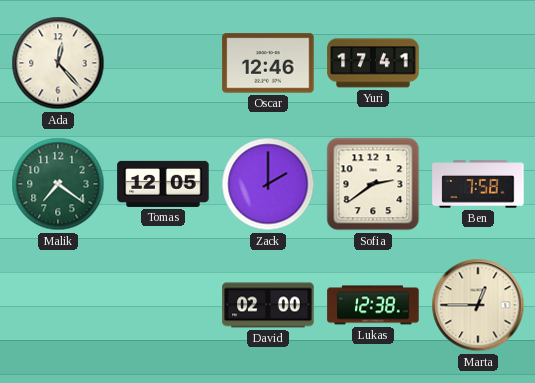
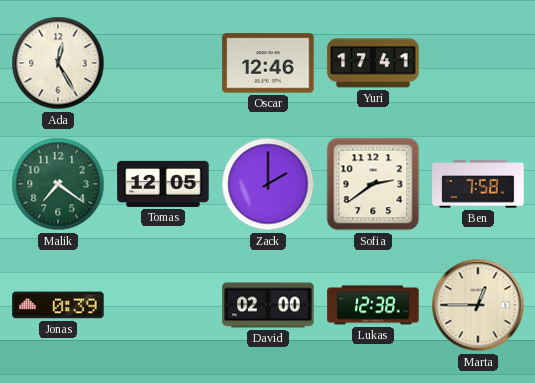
Ada: 12:23 -> 12:25 (58, 63)
Jonas: none -> 0:39 (58, 305)
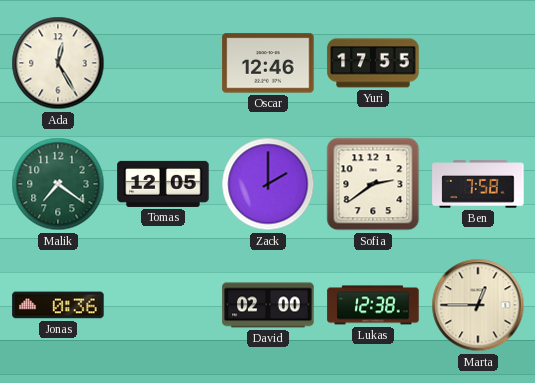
Yuri: 17:41 -> 17:55 (373, 63)
Jonas: 0:39 -> 0:36 (58, 305)
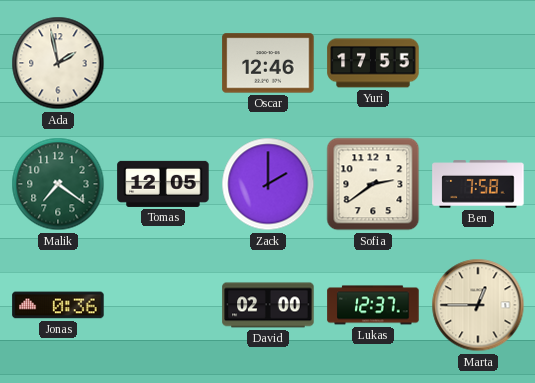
Ada: 12:25 -> 1:58 (58, 63)
Lukas: 12:38 -> 12:37 (373, 305)
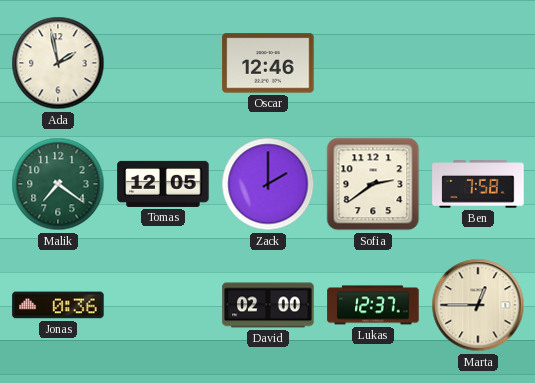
Yuri: 17:55 -> none (373, 63)
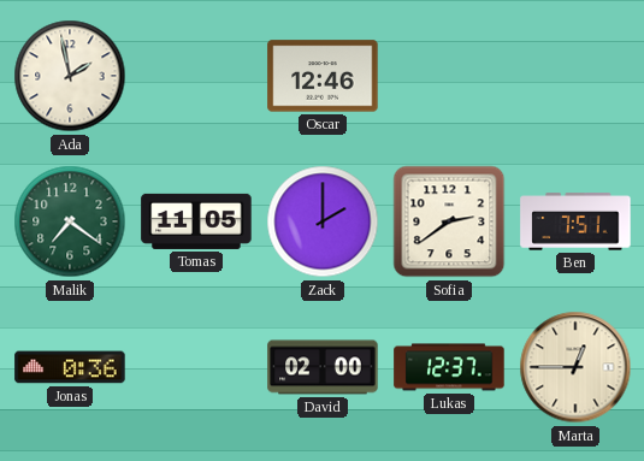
Tomas: 12:05 -> 11:05 (196, 221)
Ben: 7:58 -> 7:51 (575, 221)
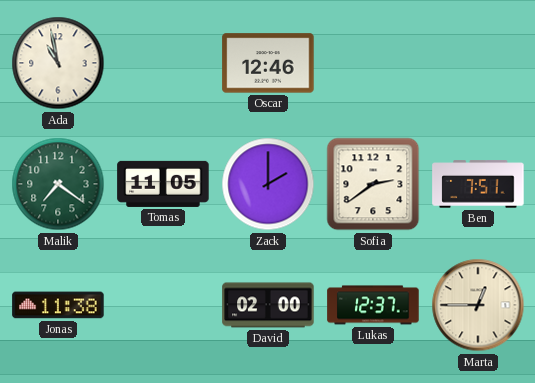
Ada: 1:58 -> 10:58 (58, 63)
Jonas: 0:36 -> 11:38 (58, 305)
